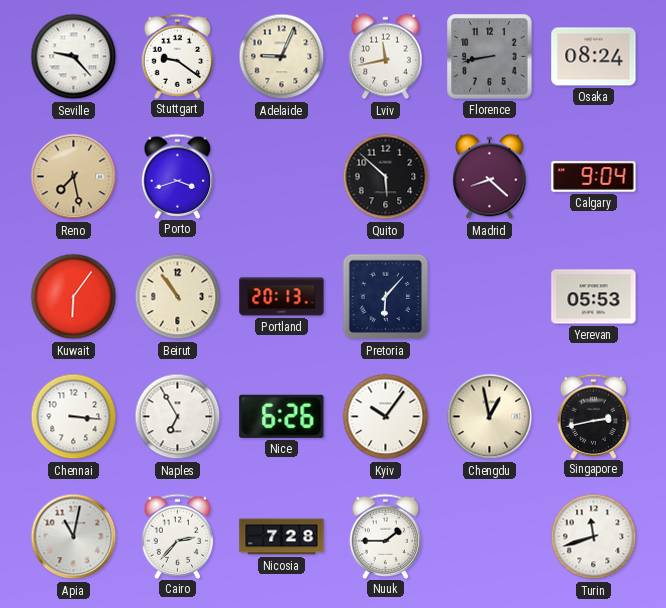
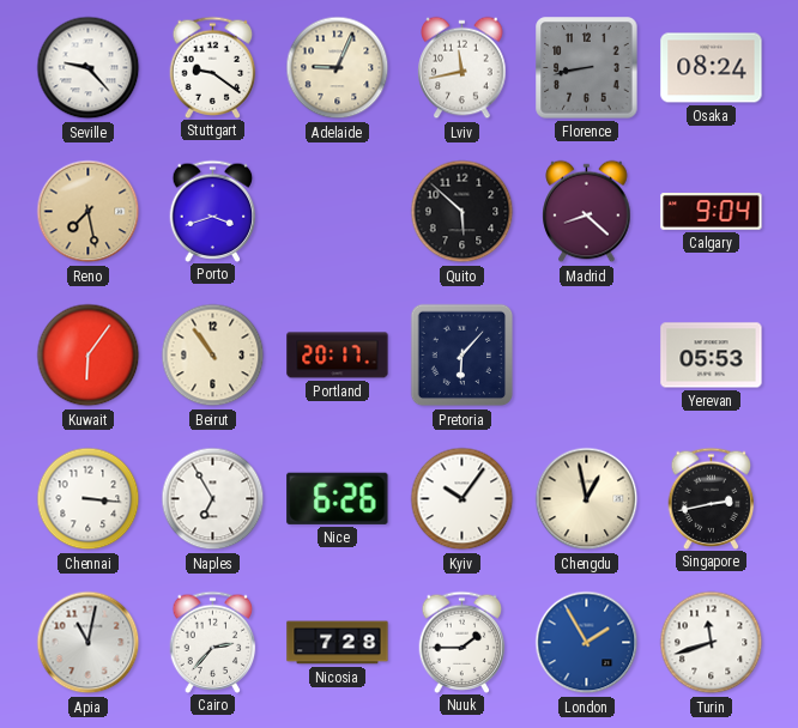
Portland: 20:13 -> 20:17 (338, 356)
London: none -> 1:55 (587, 643)
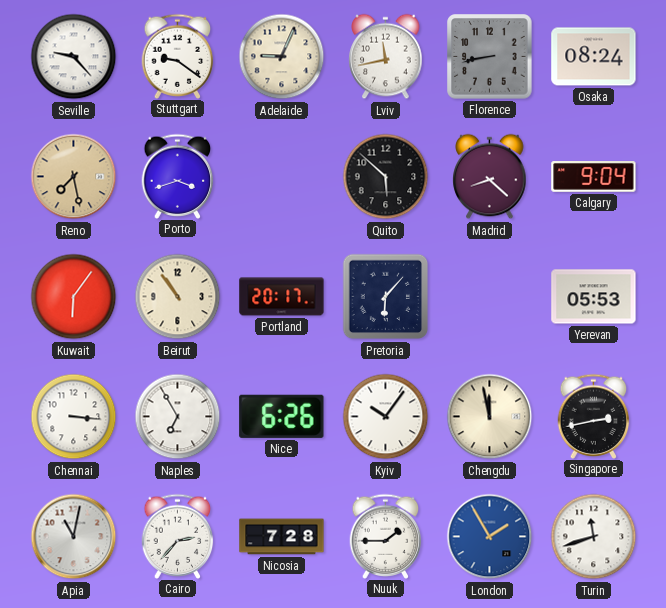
Chengdu: 12:58 -> 11:58 (490, 417)
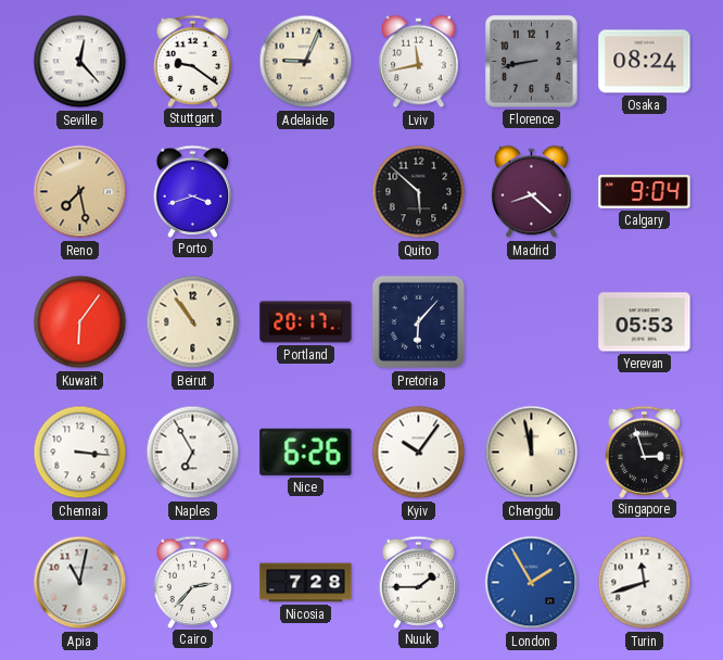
Seville: 9:23 -> 12:23 (80, 62)
Singapore: 2:43 -> 2:57 (645, 452)
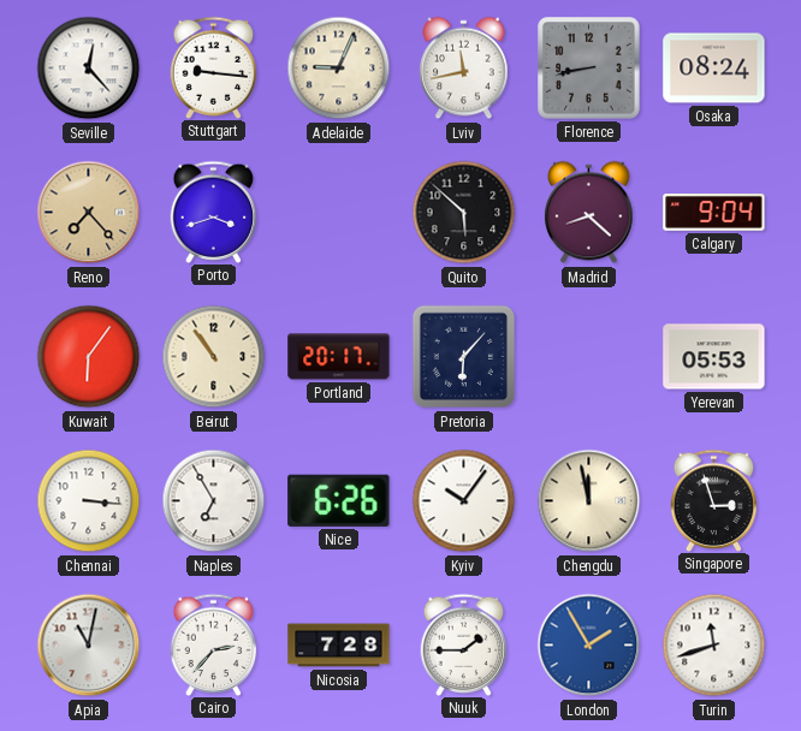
Stuttgart: 9:21 -> 9:16 (214, 67)
Reno: 7:28 -> 7:23 (89, 213)
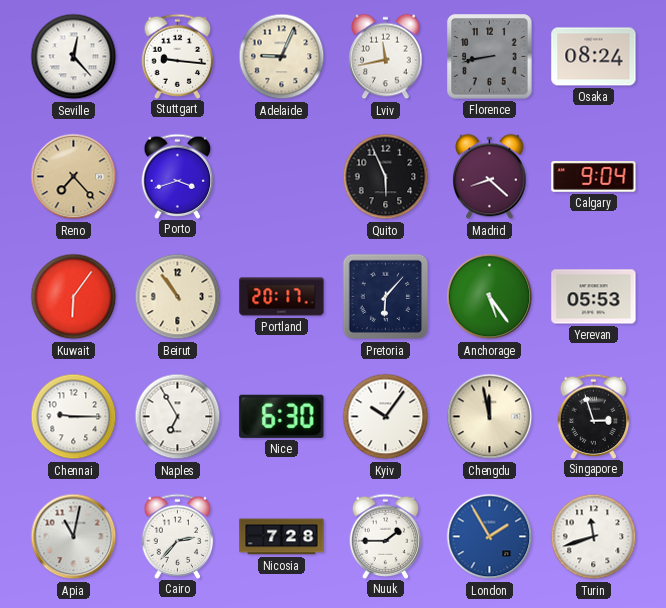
Quito: 5:52 -> 5:56 (386, 177)
Anchorage: none -> 5:24 (490, 297)
Chennai: 3:16 -> 9:15 (74, 417)
Nice: 6:26 -> 6:30 (282, 416)
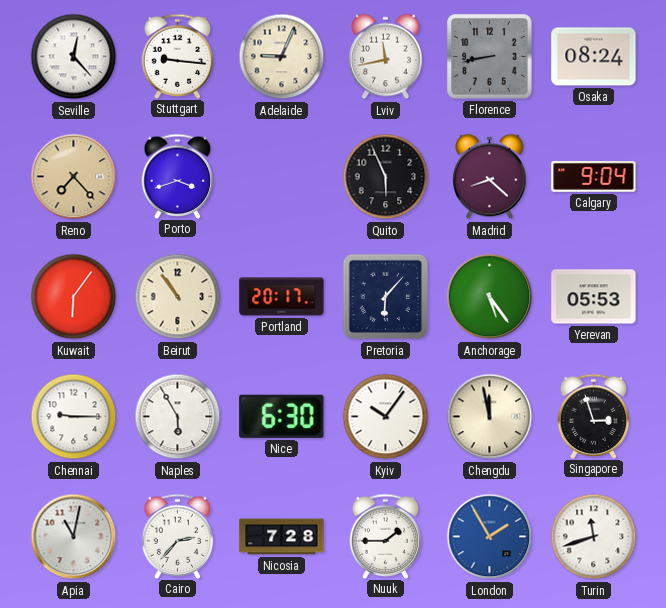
Naples: 6:55 -> 5:55 (178, 417)
